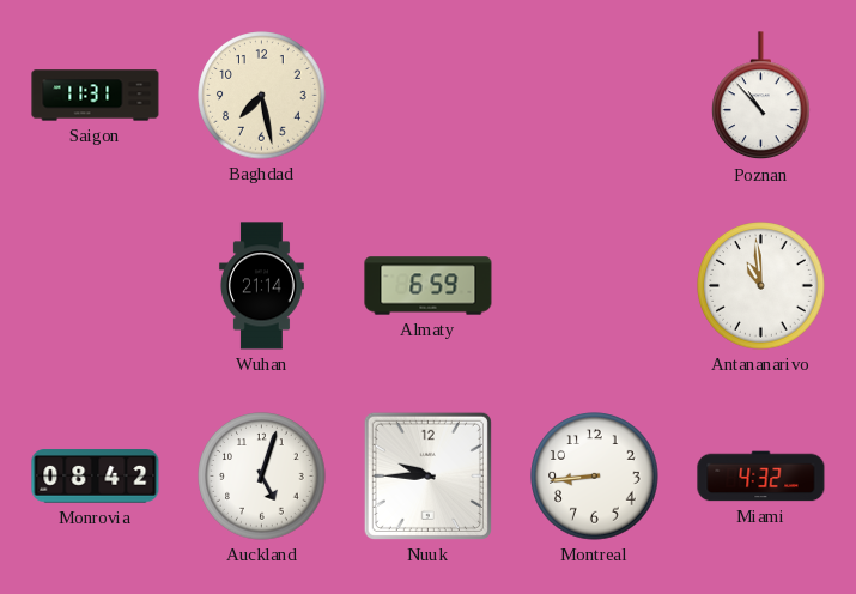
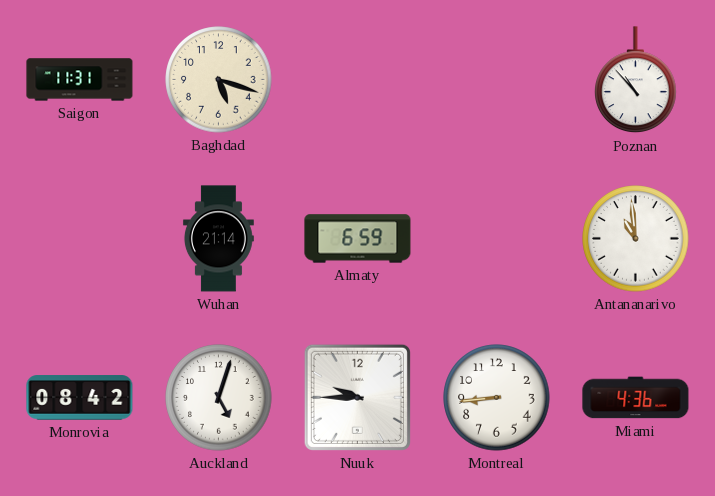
Baghdad: 7:28 -> 5:18 (219, 80)
Miami: 4:32 -> 4:36 (636, 398)
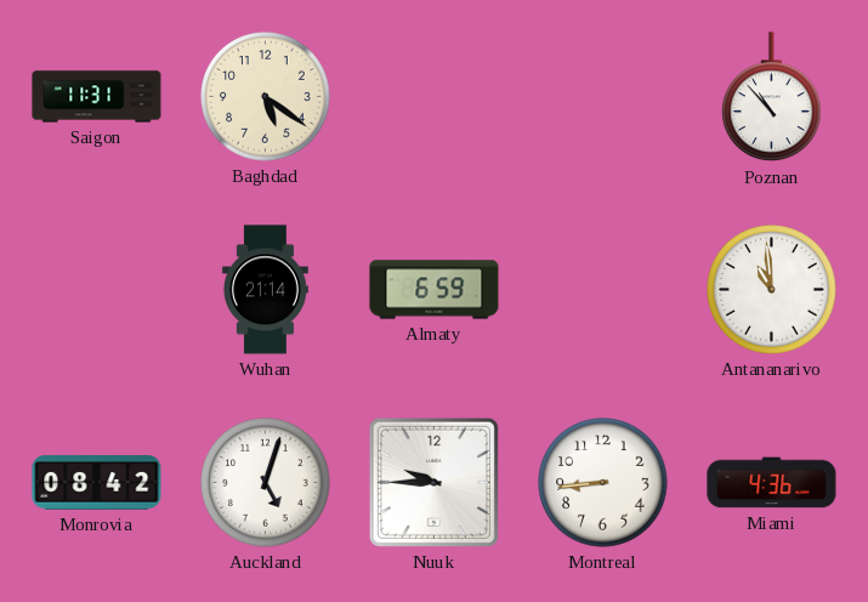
Baghdad: 5:18 -> 5:21 (266, 97)
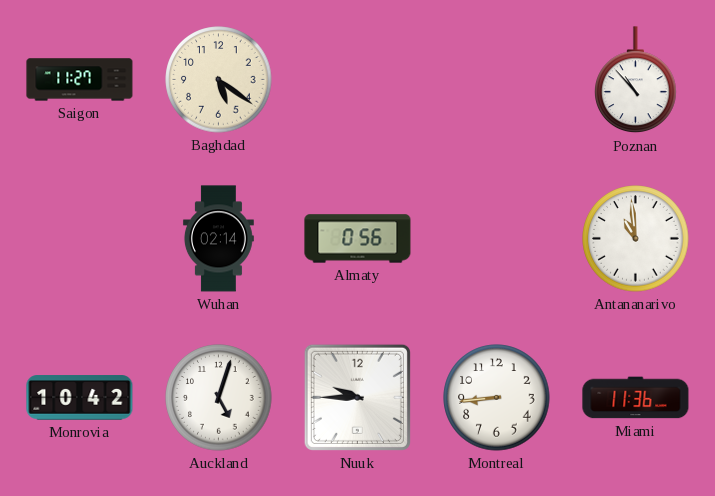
Saigon: 11:31 -> 11:27 (80, 80)
Wuhan: 21:14 -> 02:14 (218, 239)
Almaty: 6:59 -> 0:56 (358, 239)
Monrovia: 08:42 -> 10:42 (80, 398)
Miami: 4:36 -> 11:36 (636, 398)
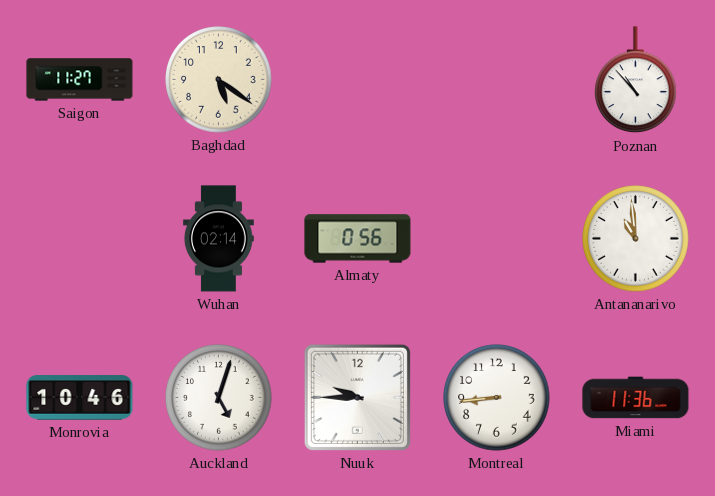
Monrovia: 10:42 -> 10:46 (80, 398)
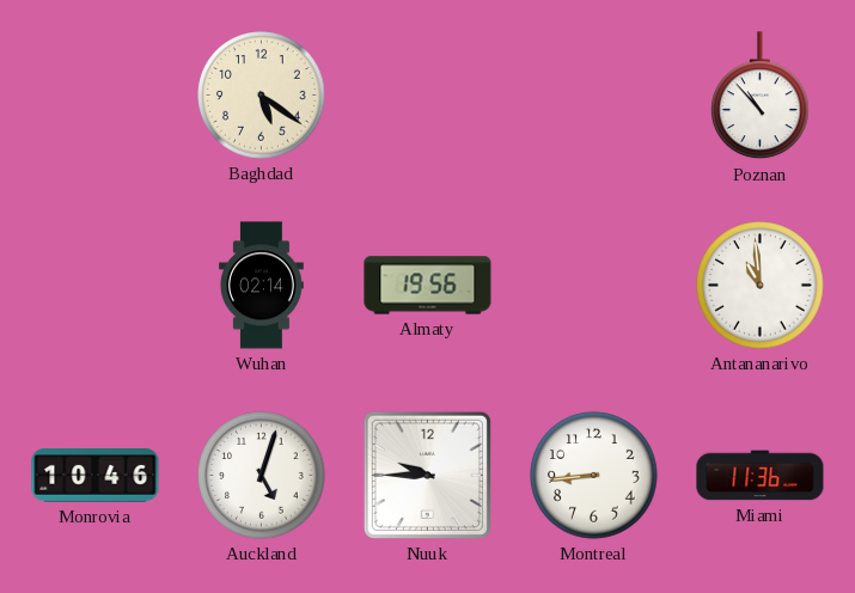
Saigon: 11:27 -> none (80, 80)
Almaty: 0:56 -> 19:56 (428, 286)
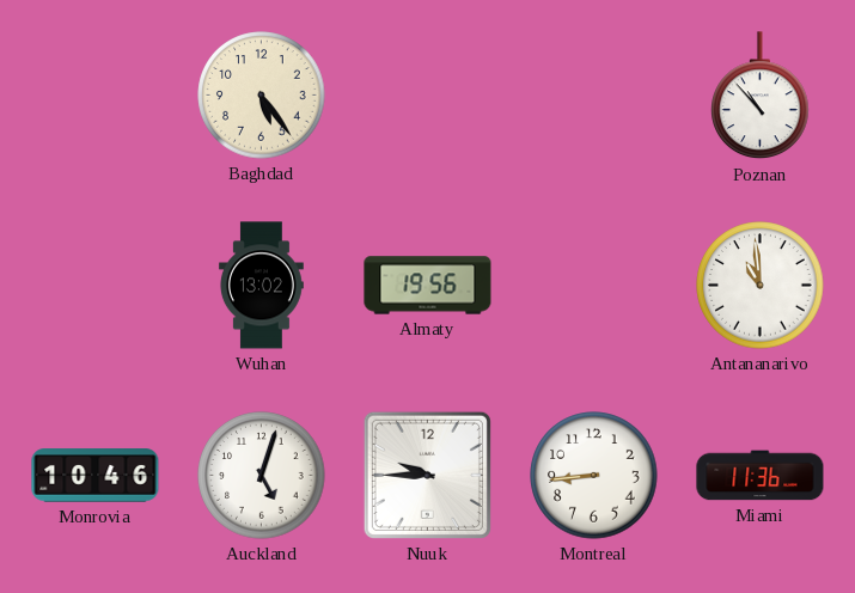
Baghdad: 5:21 -> 5:24 (262, 96)
Wuhan: 02:14 -> 13:02 (261, 286)
